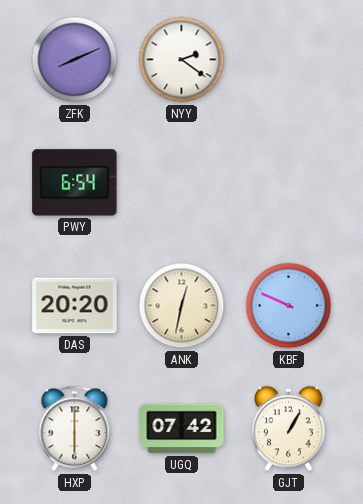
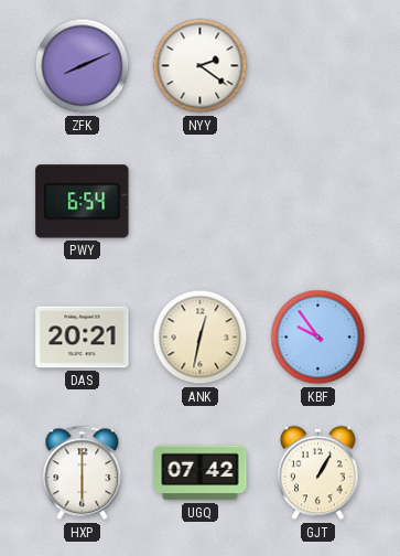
DAS: 20:20 -> 20:21 (83, 338)
KBF: 9:49 -> 9:54 (318, 338)
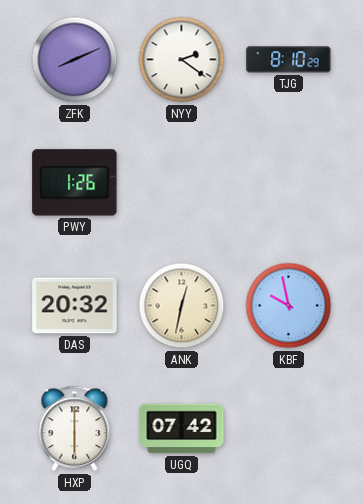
TJG: none -> 8:10 (289, 60)
PWY: 6:54 -> 1:26 (75, 183)
DAS: 20:21 -> 20:32 (75, 306)
KBF: 9:54 -> 9:58 (289, 306)
GJT: 1:05 -> none (318, 473)
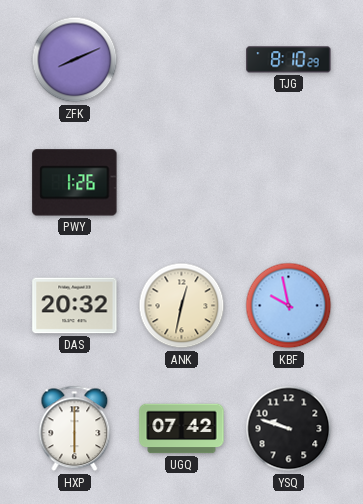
NYY: 2:21 -> none (182, 60)
YSQ: none -> 9:48 (289, 429)
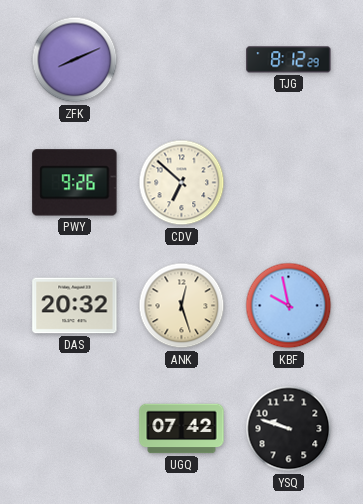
TJG: 8:10 -> 8:12 (289, 60)
PWY: 1:26 -> 9:26 (75, 183)
CDV: none -> 6:52 (182, 183)
ANK: 12:32 -> 12:27 (182, 306)
HXP: 6:00 -> none (75, 429)
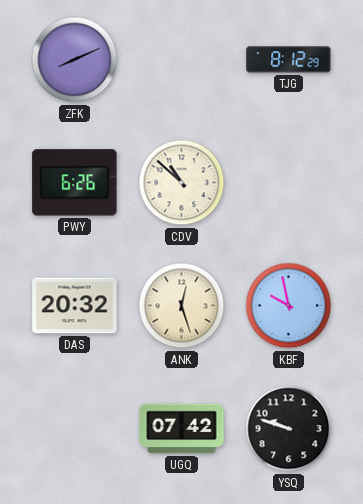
PWY: 9:26 -> 6:26 (75, 183)
CDV: 6:52 -> 10:52 (182, 183)
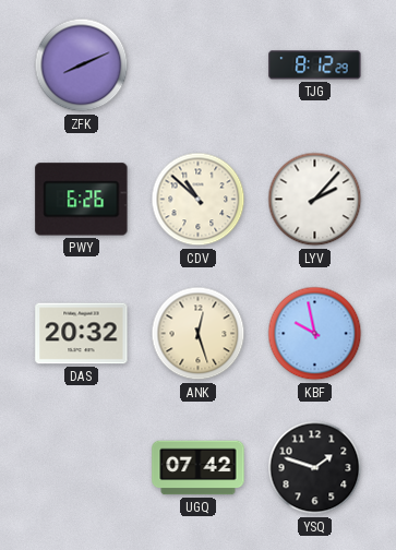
LYV: none -> 2:07 (315, 200)
YSQ: 9:48 -> 1:48 (315, 468)
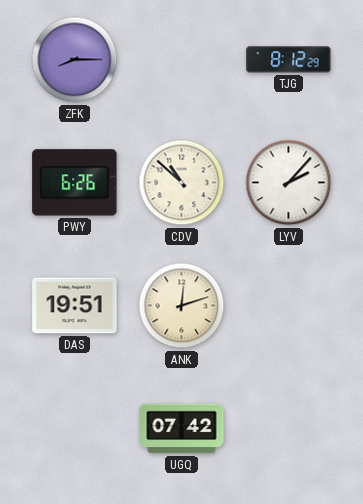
ZFK: 8:11 -> 8:15 (75, 60)
DAS: 20:32 -> 19:51 (75, 306)
ANK: 12:27 -> 12:12 (182, 306)
KBF: 9:58 -> none (315, 334)
YSQ: 1:48 -> none (315, 468)
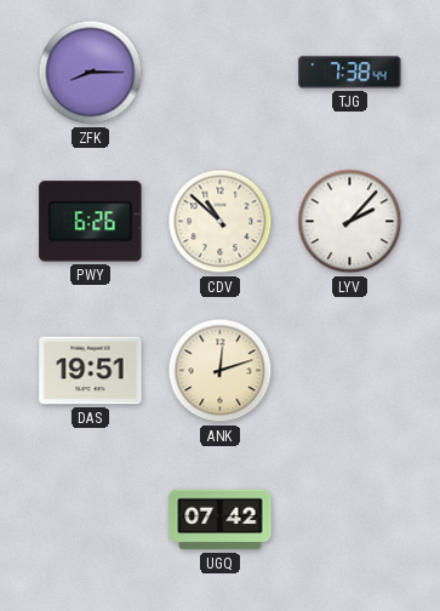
TJG: 8:12 -> 7:38 (350, 73)
